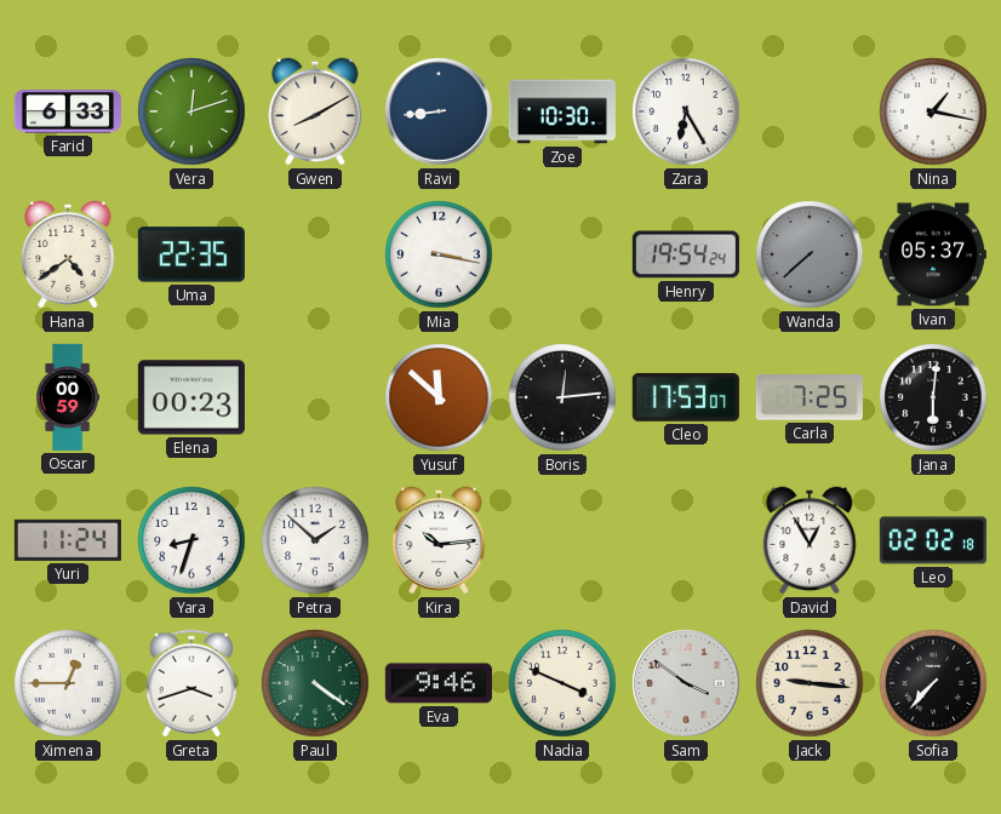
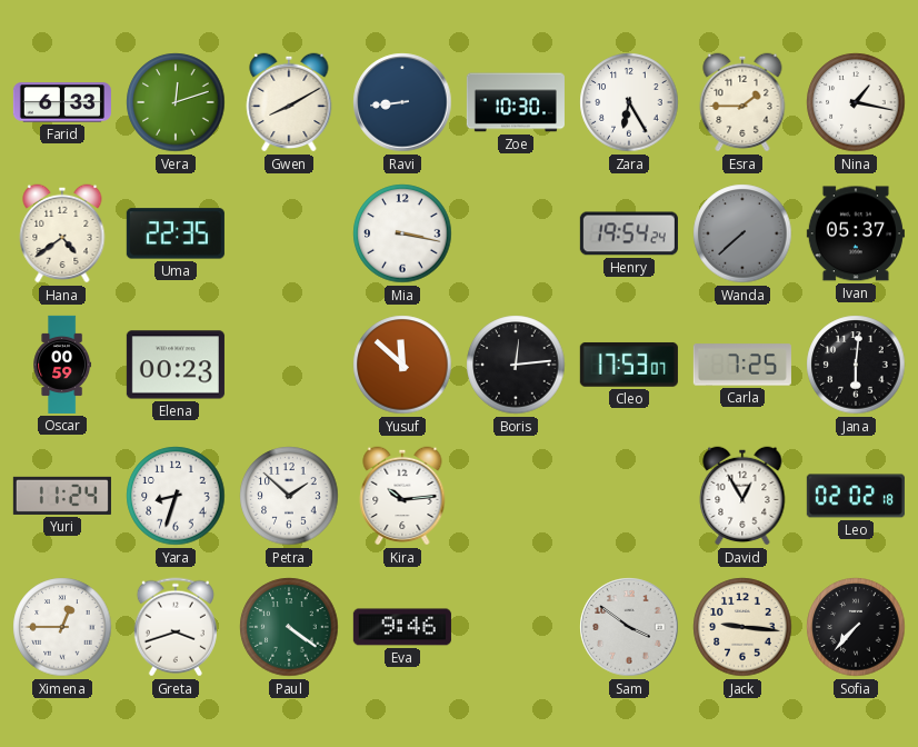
Esra: none -> 1:45 (742, 102)
Nadia: 3:49 -> none (562, 683)
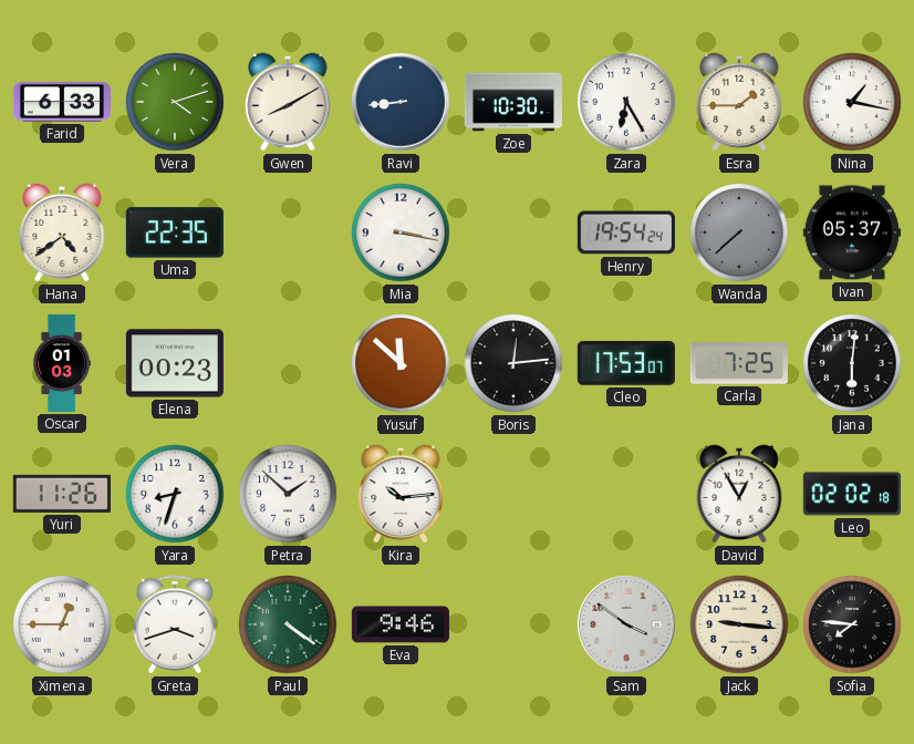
Vera: 12:12 -> 4:12 (175, 102)
Oscar: 00:59 -> 01:03 (62, 363)
Yuri: 11:24 -> 11:26 (62, 494)
Sofia: 7:37 -> 7:46 (852, 624)
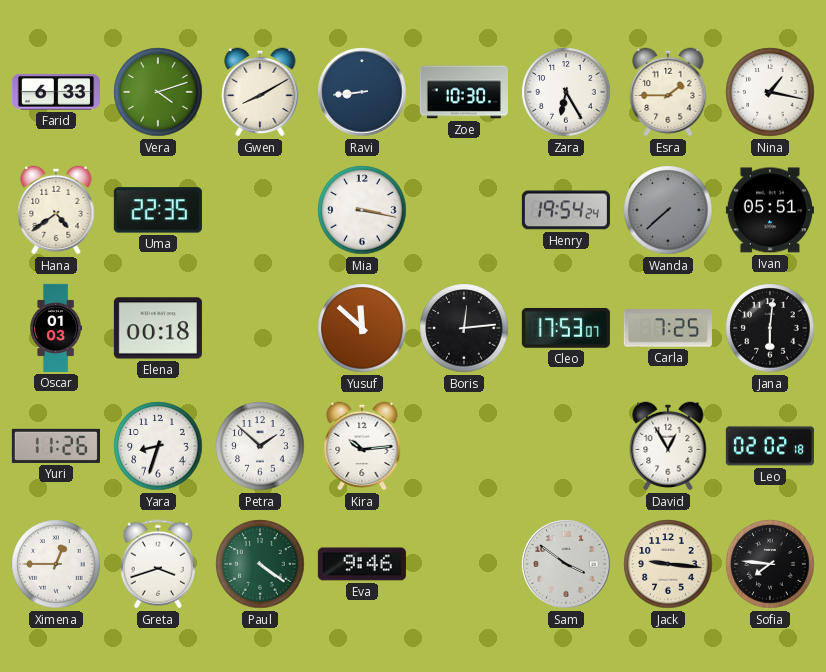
Ivan: 05:37 -> 05:51 (770, 210)
Elena: 00:23 -> 00:18 (158, 328)
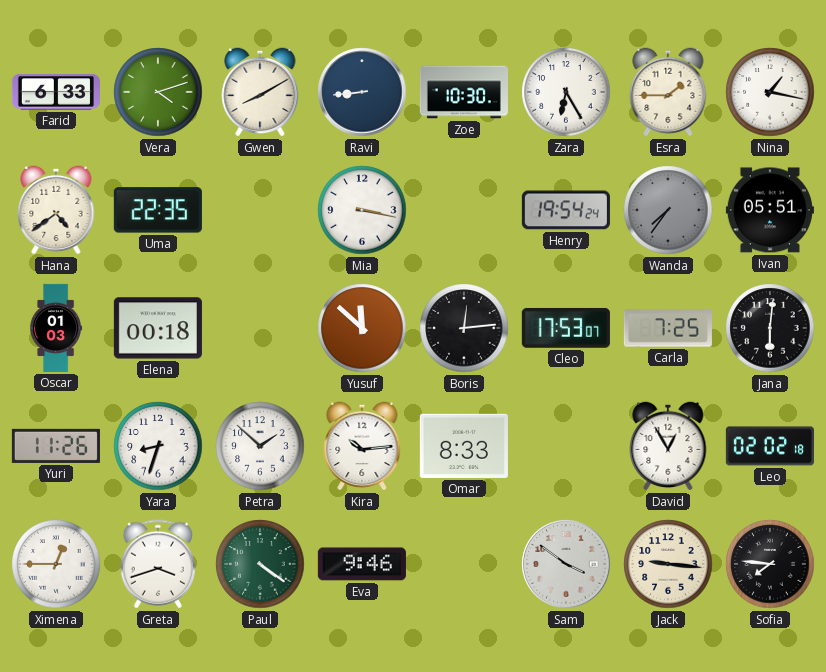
Wanda: 7:38 -> 7:36 (668, 210)
Omar: none -> 8:33 (464, 446)
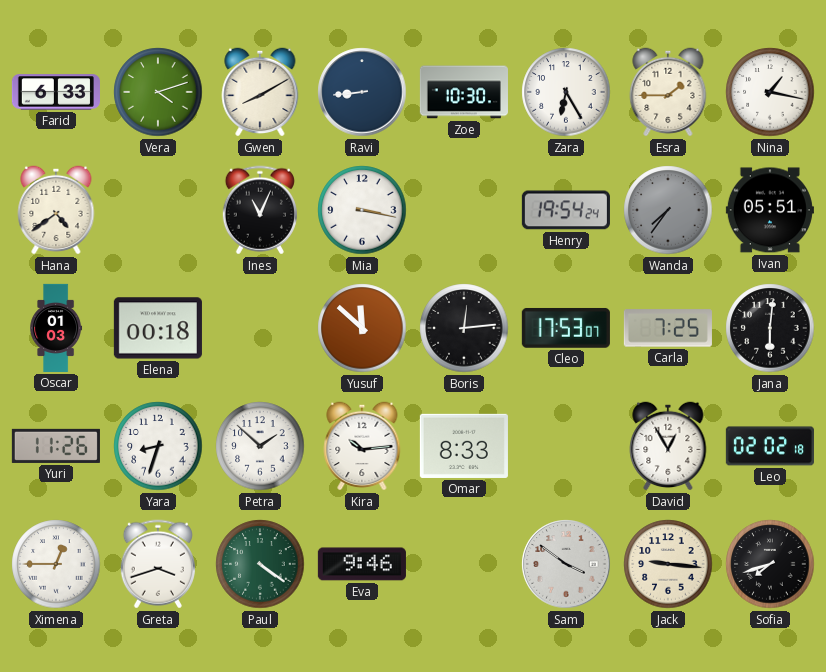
Uma: 22:35 -> none (158, 210)
Ines: none -> 11:04 (260, 210)
Sofia: 7:46 -> 7:42 (770, 564)
